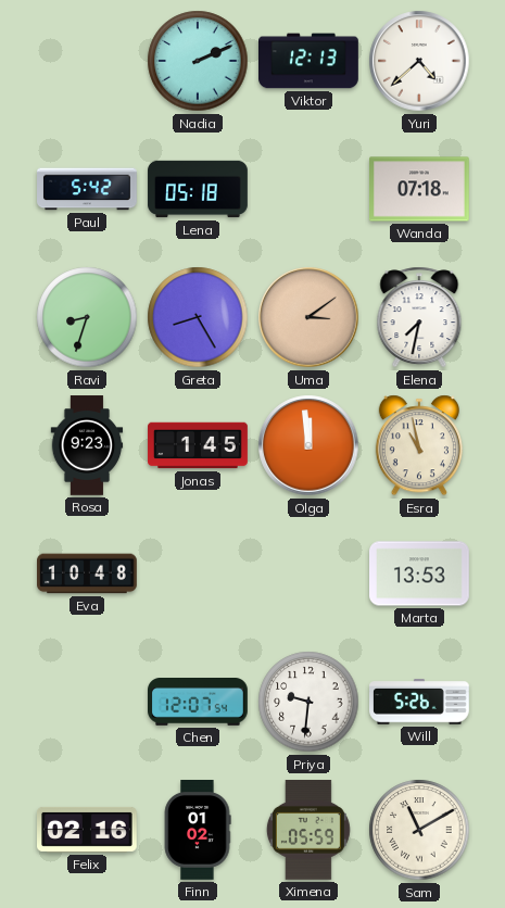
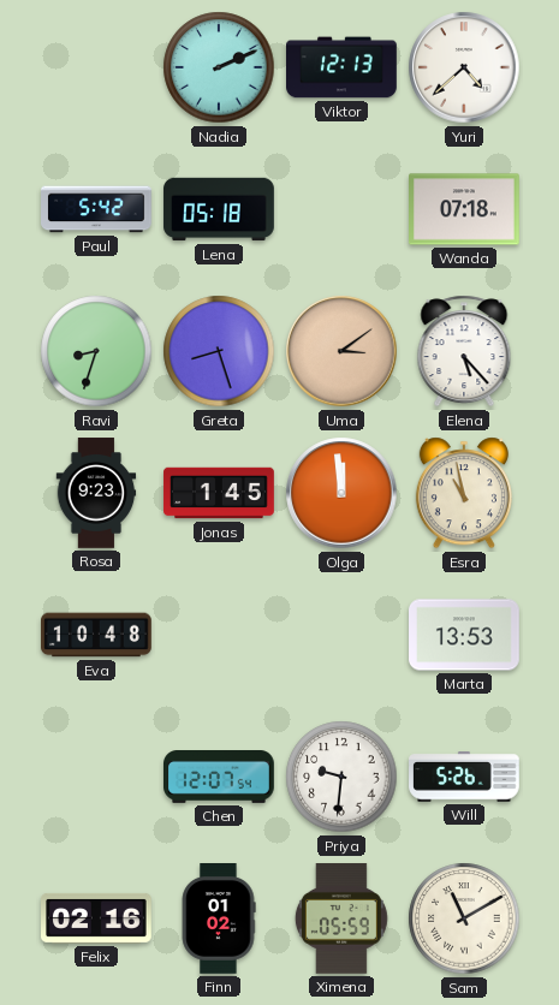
Greta: 8:25 -> 8:27 (219, 351)
Elena: 7:32 -> 5:23 (464, 351)
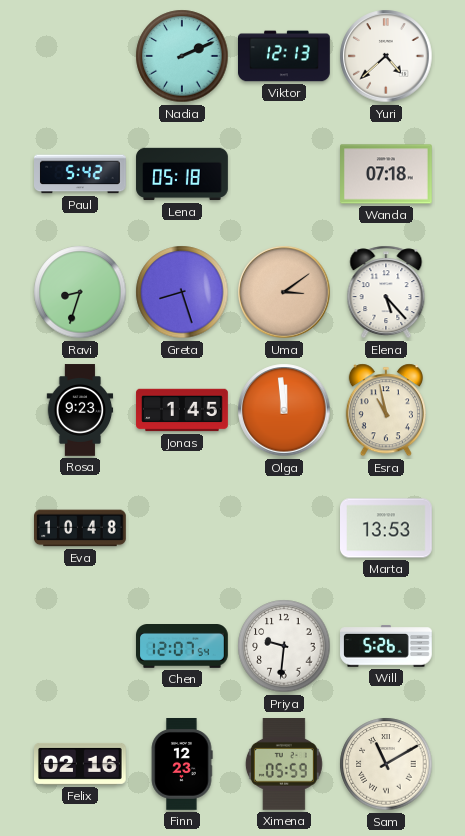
Finn: 01:02 -> 12:23 (182, 765)
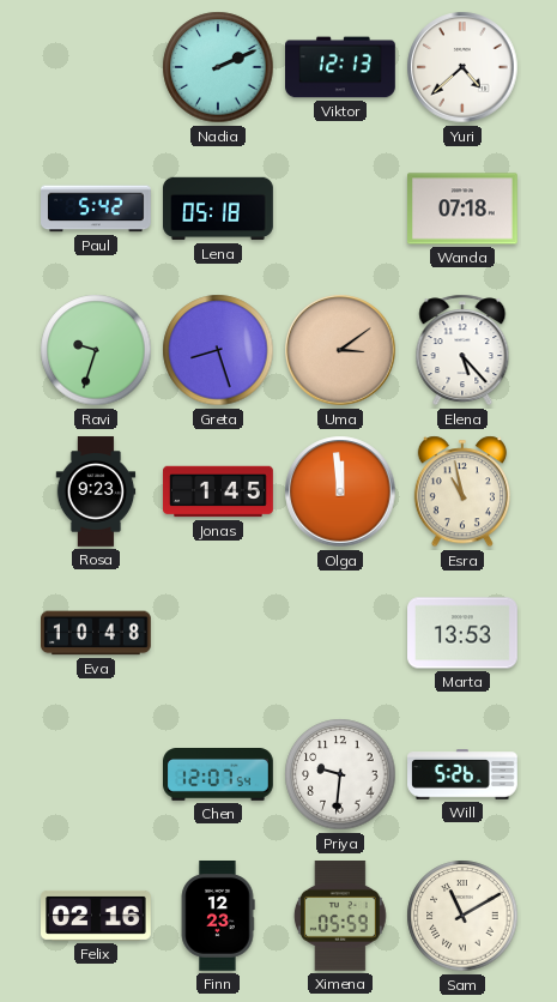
Ravi: 8:33 -> 9:33 (96, 350)
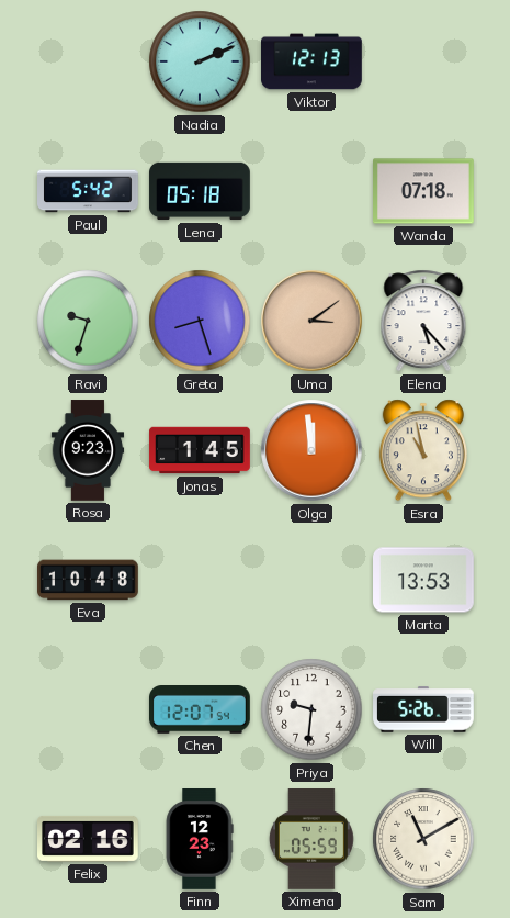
Yuri: 4:38 -> none (462, 67)
